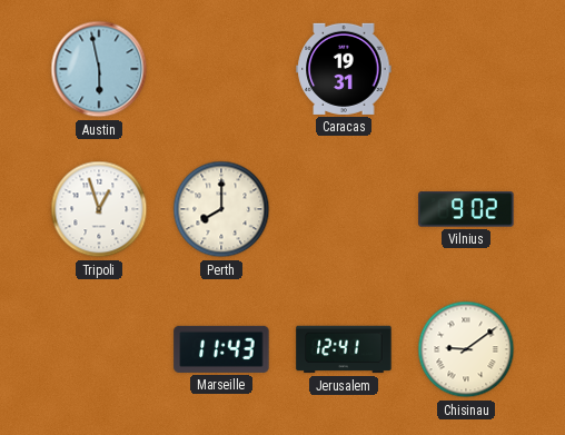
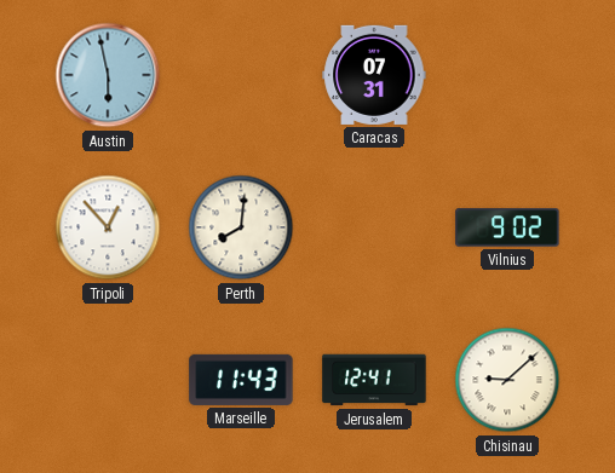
Caracas: 19:31 -> 07:31 (374, 75)
Tripoli: 12:57 -> 12:53 (108, 227)
Perth: 8:00 -> 8:01 (241, 227)
Chisinau: 9:09 -> 9:08 (507, 380)
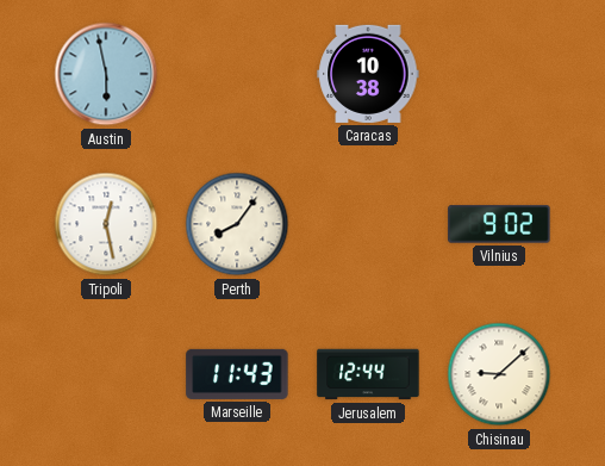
Caracas: 07:31 -> 10:38 (368, 74)
Tripoli: 12:53 -> 12:28 (106, 224)
Perth: 8:01 -> 8:06 (237, 224)
Jerusalem: 12:41 -> 12:44 (368, 374)
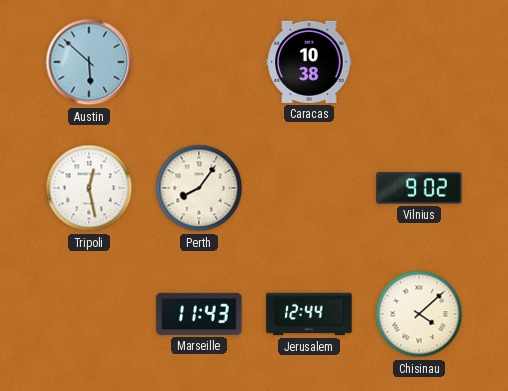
Austin: 5:58 -> 5:52 (89, 62)
Chisinau: 9:08 -> 4:08 (419, 314)
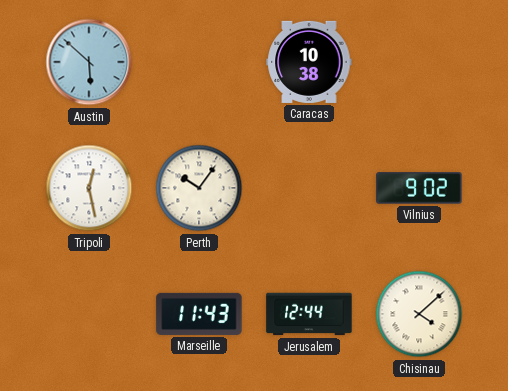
Perth: 8:06 -> 10:06 (199, 188)
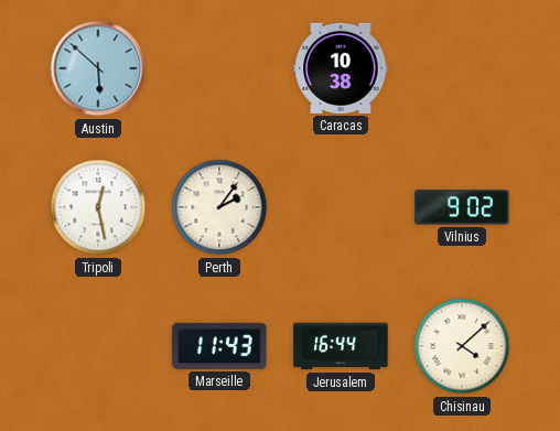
Perth: 10:06 -> 2:06 (219, 207)
Jerusalem: 12:44 -> 16:44 (341, 346)
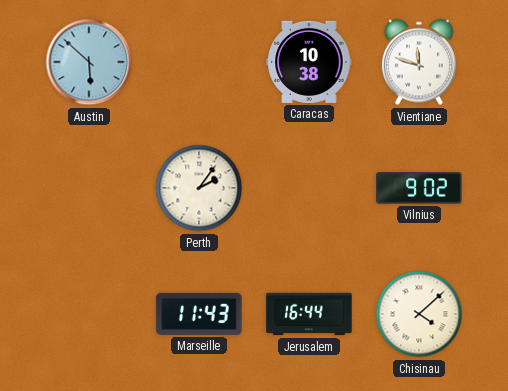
Vientiane: none -> 11:48 (419, 62)
Tripoli: 12:28 -> none (98, 207)
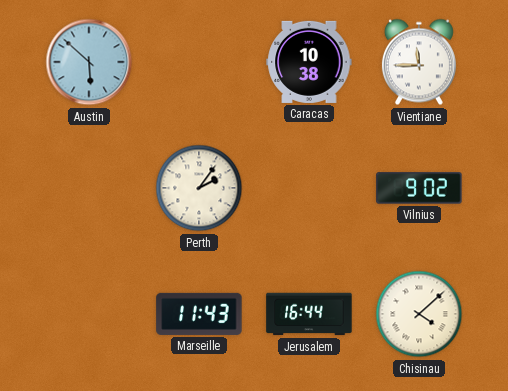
Vientiane: 11:48 -> 11:45 (419, 62)
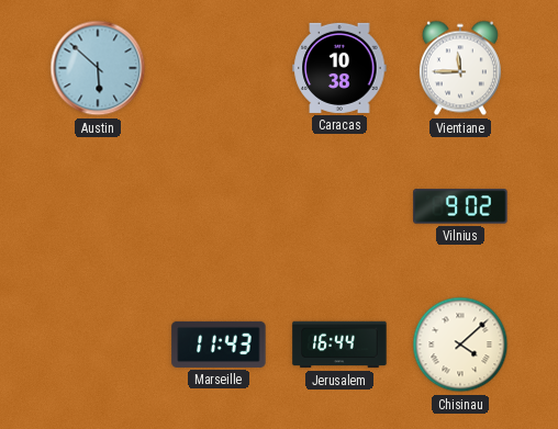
Perth: 2:06 -> none (199, 188)
